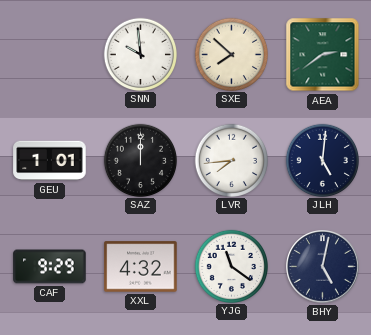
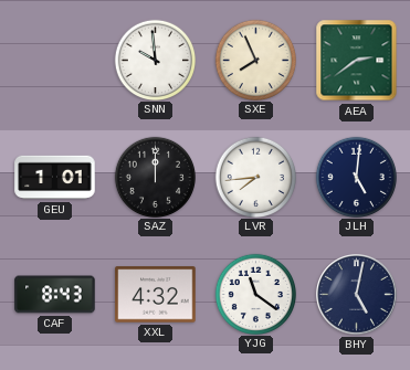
SXE: 7:52 -> 7:56 (255, 60)
CAF: 9:29 -> 8:43 (55, 295)
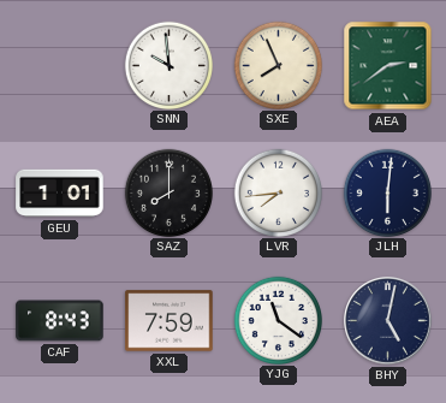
SAZ: 12:00 -> 8:00 (168, 192)
JLH: 5:01 -> 6:01 (387, 192)
XXL: 4:32 -> 7:59 (170, 321)
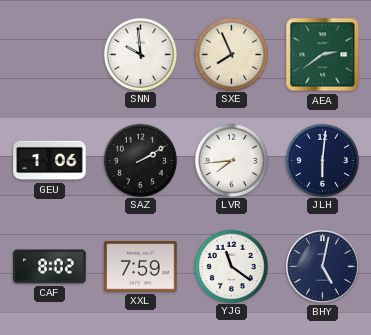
GEU: 1:01 -> 1:06 (50, 161)
SAZ: 8:00 -> 2:10 (140, 160)
CAF: 8:43 -> 8:02 (50, 267)
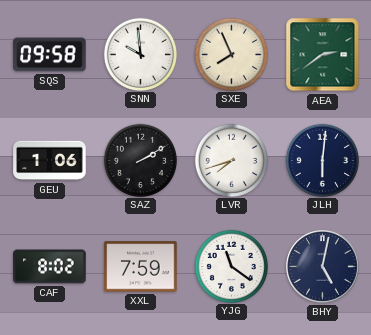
SQS: none -> 09:58 (50, 55)
LVR: 7:44 -> 7:42 (231, 160)
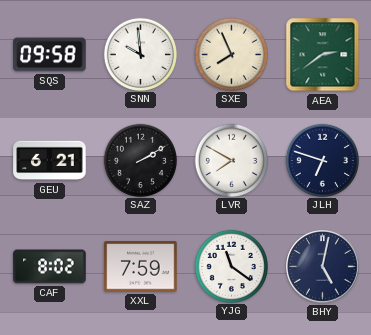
GEU: 1:06 -> 6:21 (50, 161)
LVR: 7:42 -> 7:50 (231, 160)
JLH: 6:01 -> 6:48 (322, 160)
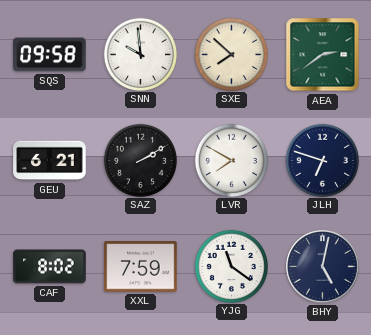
SXE: 7:56 -> 7:52 (231, 54)
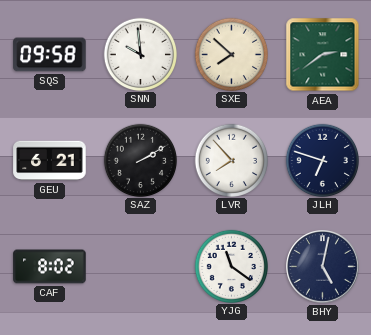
LVR: 7:50 -> 7:53 (231, 160)
XXL: 7:59 -> none (141, 267)
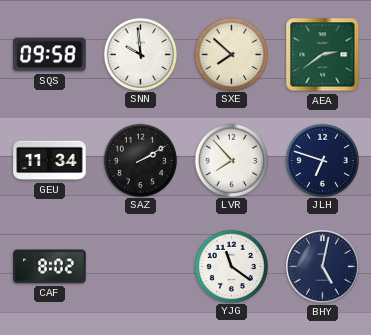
GEU: 6:21 -> 11:34 (50, 161)
